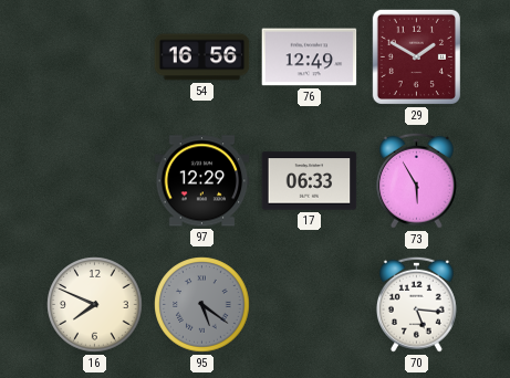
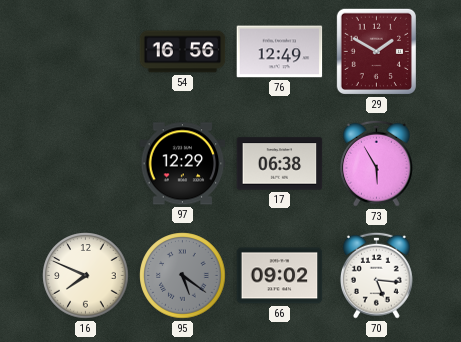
17: 06:33 -> 06:38 (280, 164)
66: none -> 09:02 (280, 276)
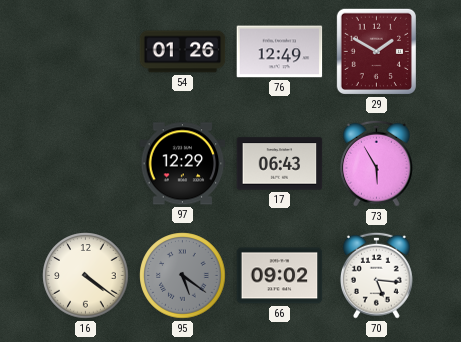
54: 16:56 -> 01:26 (183, 52)
17: 06:38 -> 06:43 (280, 164)
16: 7:49 -> 4:21 (86, 276)
